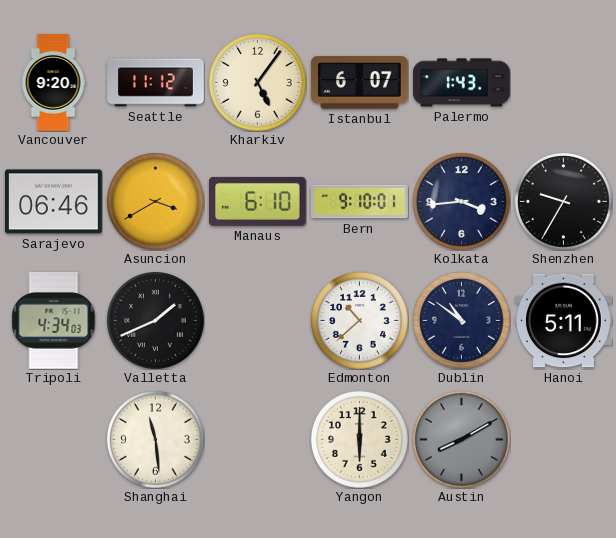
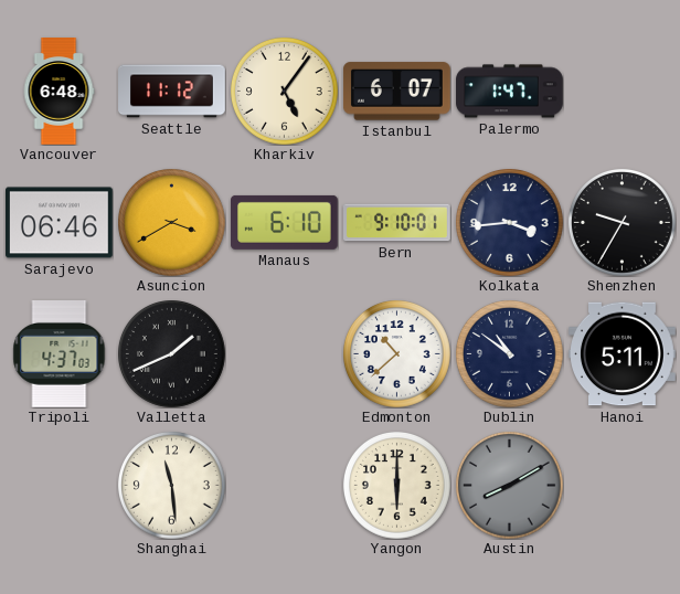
Vancouver: 9:20 -> 6:48 (59, 92)
Palermo: 1:43 -> 1:47 (510, 92)
Tripoli: 4:34 -> 4:37 (60, 354)
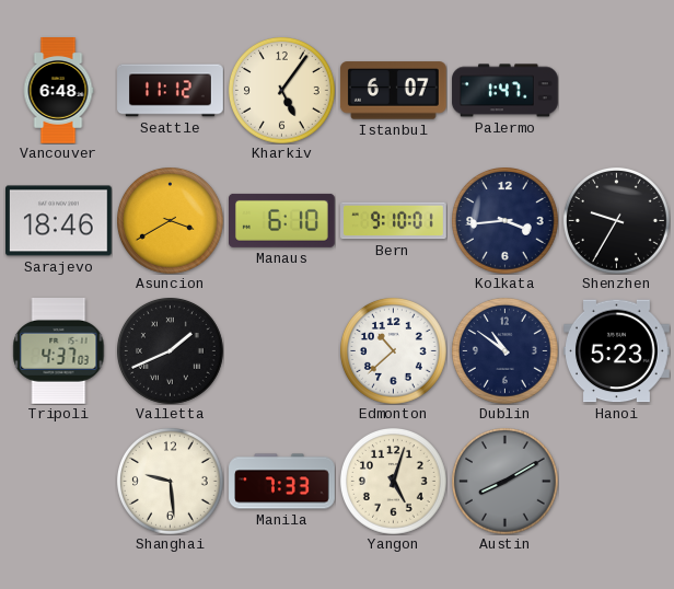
Sarajevo: 06:46 -> 18:46 (59, 221)
Hanoi: 5:11 -> 5:23 (617, 351)
Shanghai: 11:29 -> 9:29 (171, 482)
Manila: none -> 7:33 (282, 482)
Yangon: 6:00 -> 5:03 (394, 482)
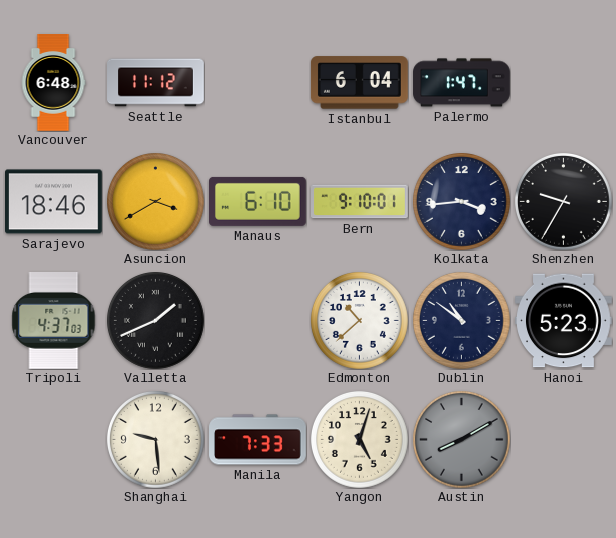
Kharkiv: 5:06 -> none (282, 91)
Istanbul: 6:07 -> 6:04 (359, 83)
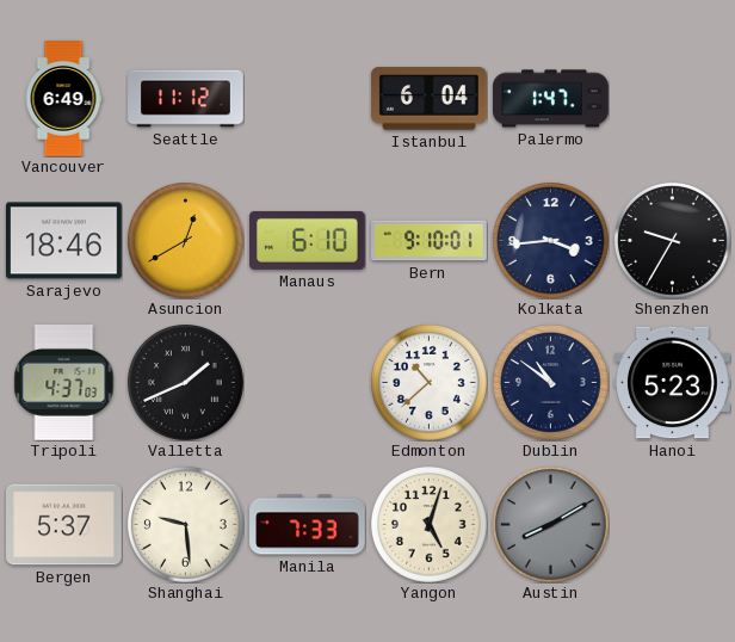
Vancouver: 6:48 -> 6:49 (63, 99)
Asuncion: 3:40 -> 12:40 (186, 241)
Bergen: none -> 5:37 (64, 525)
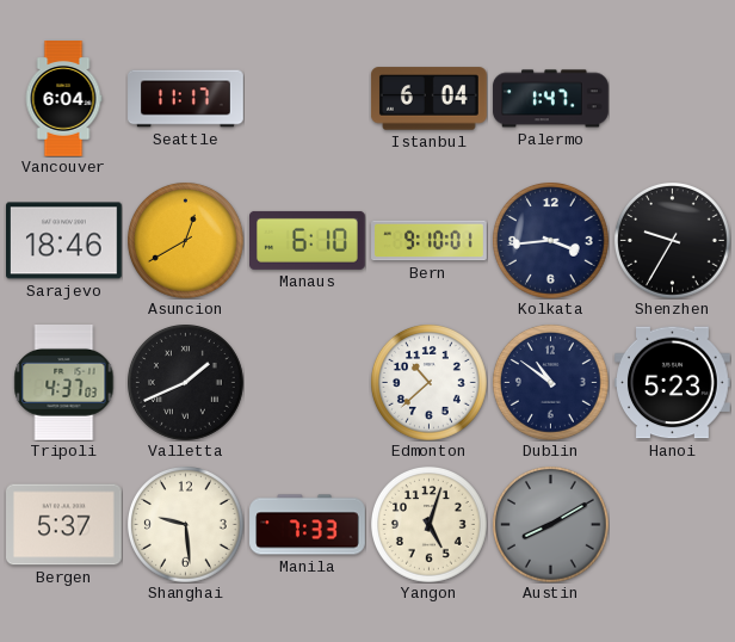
Vancouver: 6:49 -> 6:04 (63, 99)
Seattle: 11:12 -> 11:17 (186, 99)
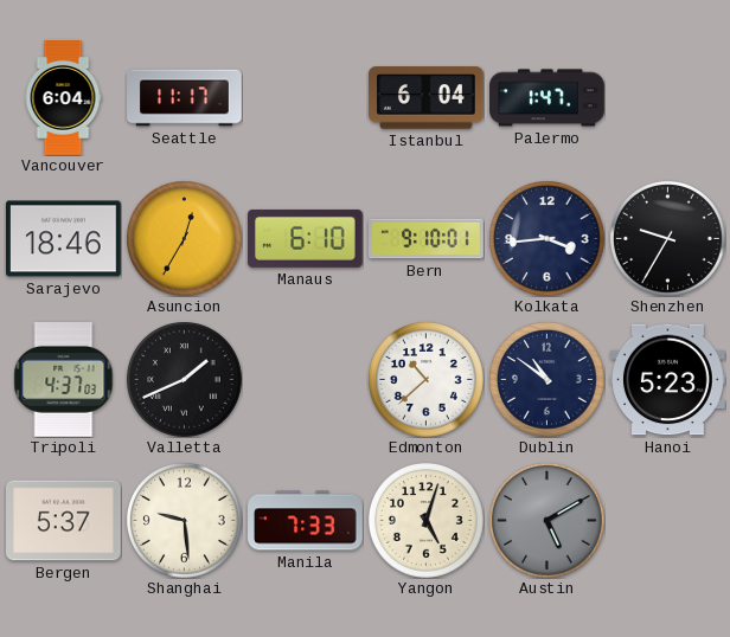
Asuncion: 12:40 -> 12:35 (185, 239)
Austin: 8:10 -> 5:10 (547, 521)
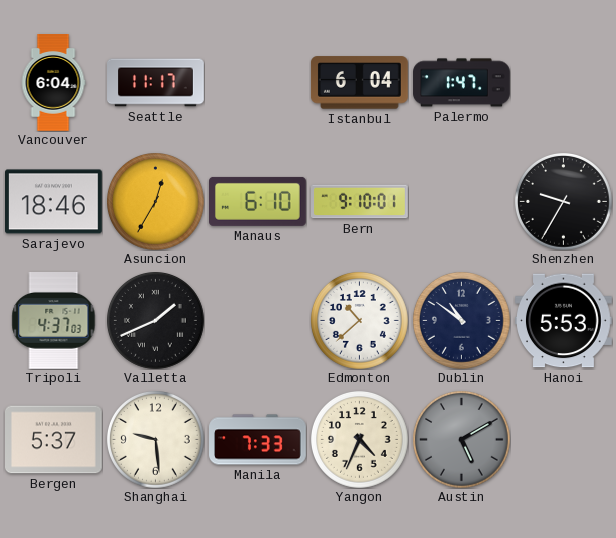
Kolkata: 3:44 -> none (547, 239)
Hanoi: 5:23 -> 5:53 (564, 321)
Yangon: 5:03 -> 4:34 (360, 440)
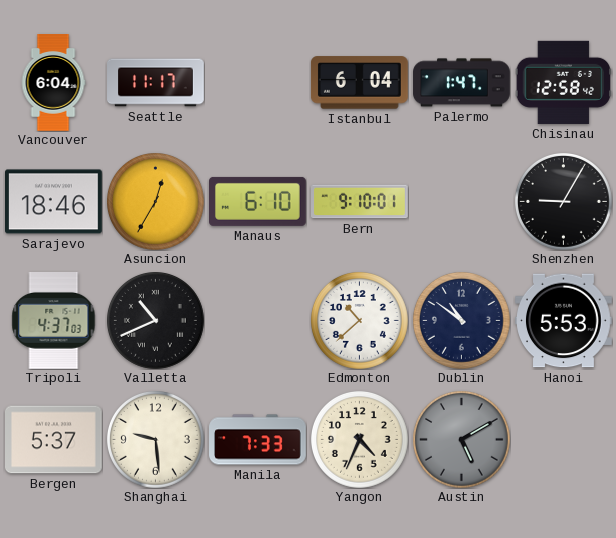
Chisinau: none -> 12:58 (563, 82)
Shenzhen: 9:35 -> 9:05 (564, 202)
Valletta: 1:41 -> 10:41 (156, 321)
